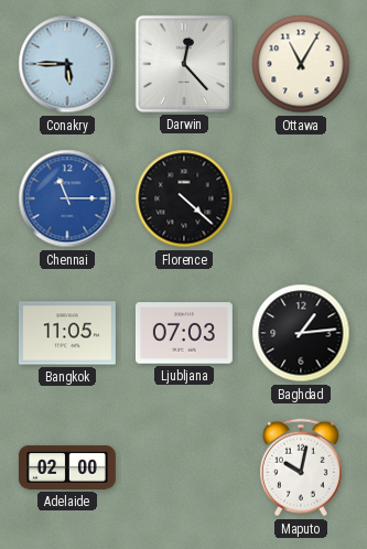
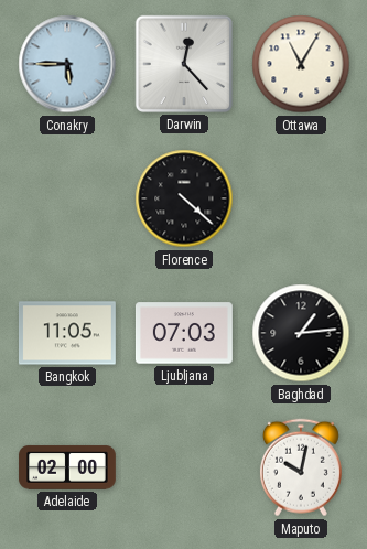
Chennai: 11:15 -> none (67, 198)
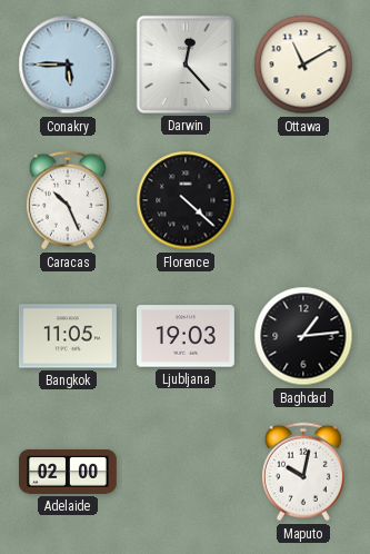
Ottawa: 11:05 -> 11:10 (303, 65)
Caracas: none -> 10:26 (68, 200)
Ljubljana: 07:03 -> 19:03 (186, 336)
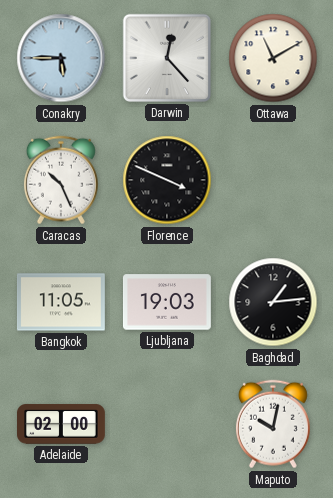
Florence: 4:22 -> 3:49 (167, 180)
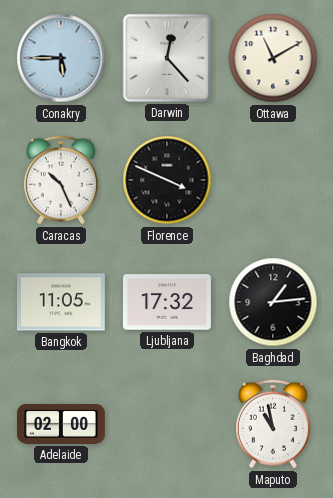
Ljubljana: 19:03 -> 17:32 (167, 302)
Maputo: 10:02 -> 10:58 (273, 424)
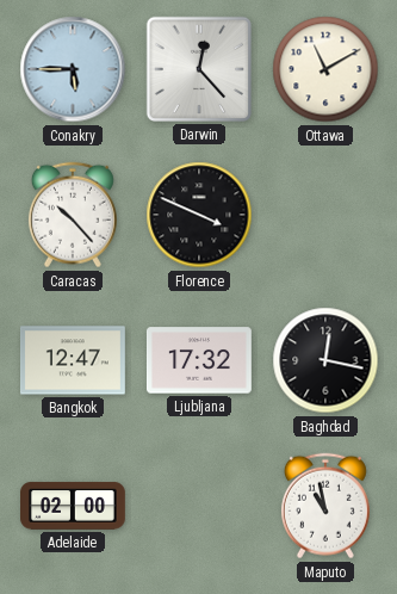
Caracas: 10:26 -> 10:23 (73, 215)
Bangkok: 11:05 -> 12:47 (73, 360)
Baghdad: 1:14 -> 12:17 (325, 360)
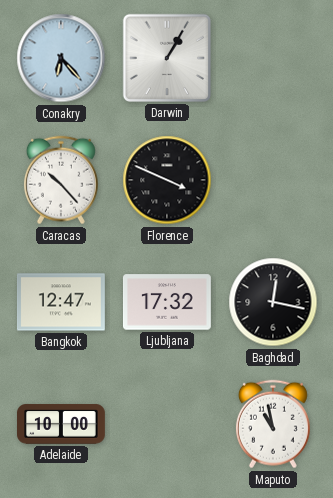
Conakry: 5:45 -> 6:23 (61, 58)
Darwin: 12:23 -> 1:05 (167, 58)
Ottawa: 11:10 -> none (325, 69)
Adelaide: 02:00 -> 10:00 (62, 424)
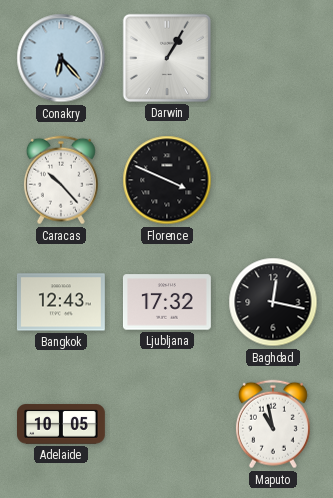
Bangkok: 12:47 -> 12:43 (61, 302)
Adelaide: 10:00 -> 10:05 (62, 424)
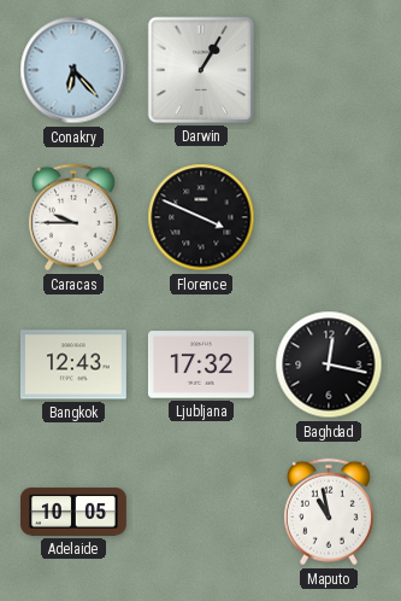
Caracas: 10:23 -> 9:45 (73, 217)
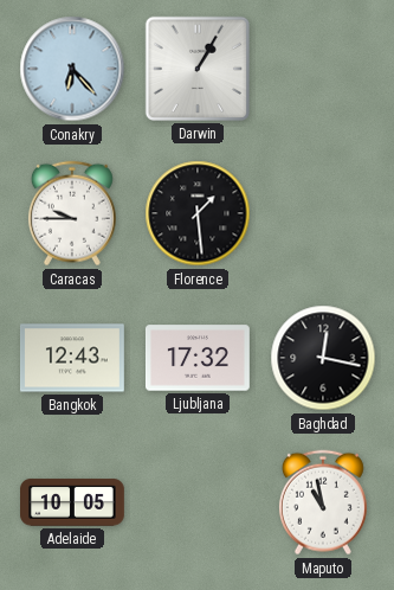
Florence: 3:49 -> 1:29 (198, 213)
